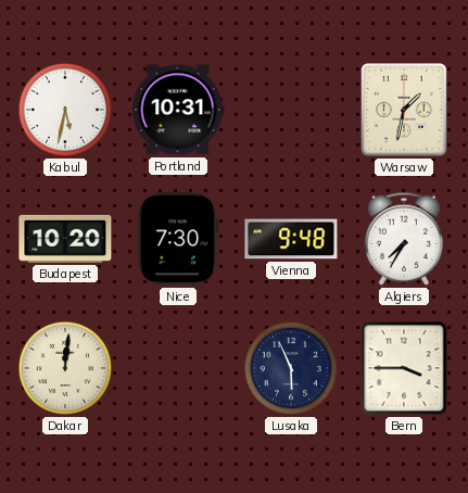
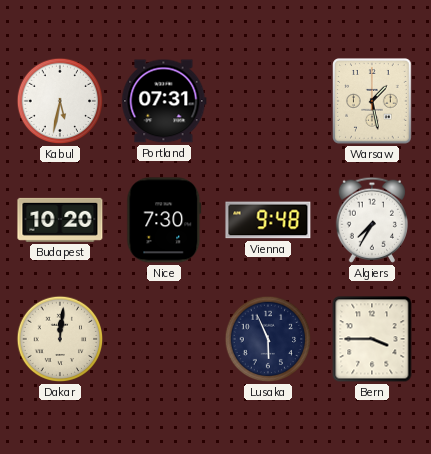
Portland: 10:31 -> 07:31 (164, 101)
Warsaw: 1:32 -> 1:28 (373, 102)
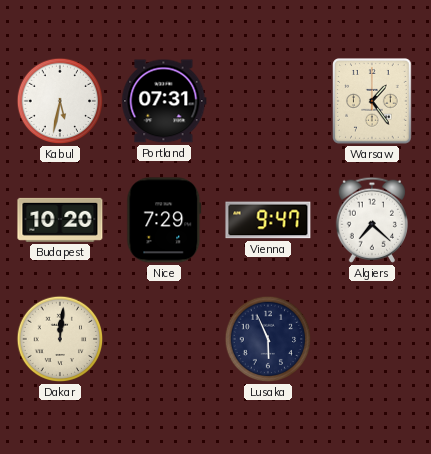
Warsaw: 1:28 -> 1:24 (373, 102)
Nice: 7:30 -> 7:29 (164, 220)
Vienna: 9:48 -> 9:47 (268, 220)
Algiers: 7:35 -> 7:22 (372, 220)
Bern: 3:45 -> none (372, 339)
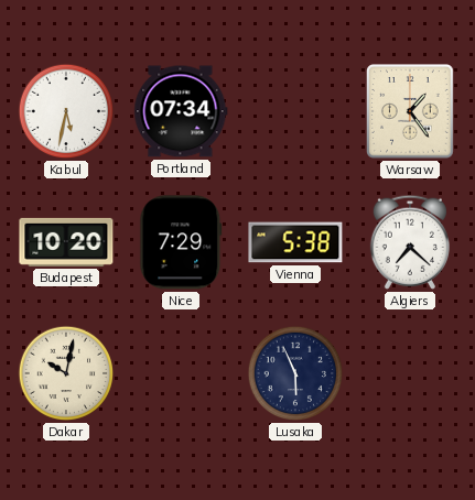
Portland: 07:31 -> 07:34 (181, 111)
Vienna: 9:47 -> 5:38 (295, 242)
Dakar: 12:01 -> 10:02 (66, 373)
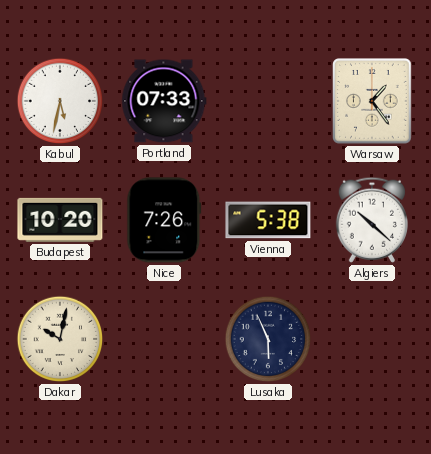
Portland: 07:34 -> 07:33 (164, 101)
Nice: 7:29 -> 7:26 (164, 220)
Algiers: 7:22 -> 10:22 (372, 220)
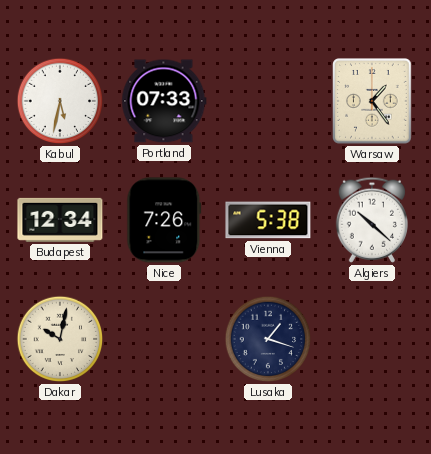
Budapest: 10:20 -> 12:34 (60, 220)
Lusaka: 5:56 -> 1:18 (268, 339)
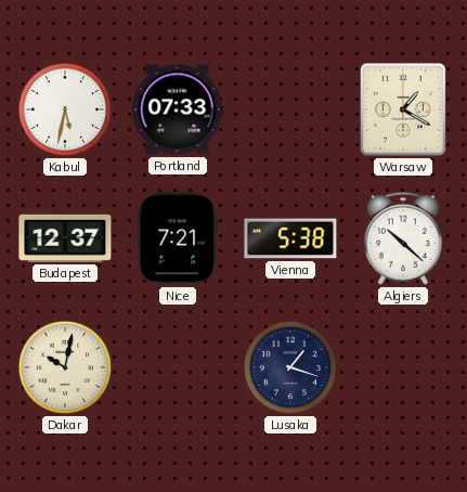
Warsaw: 1:24 -> 1:20 (404, 111)
Budapest: 12:34 -> 12:37 (65, 238)
Nice: 7:26 -> 7:21 (178, 238)
